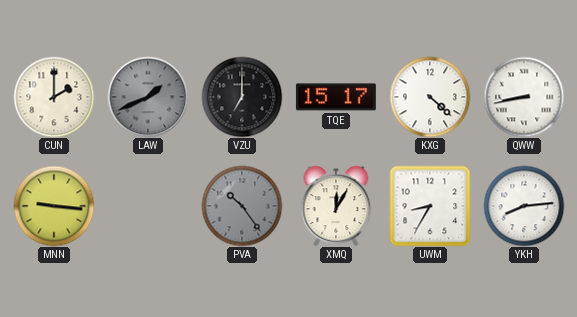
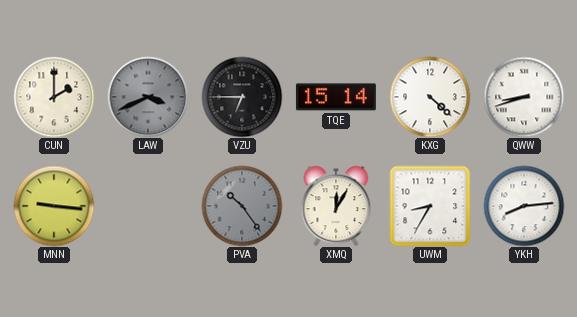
LAW: 1:41 -> 3:41 (148, 97)
VZU: 7:00 -> 6:45 (242, 97)
TQE: 15:17 -> 15:14 (336, 97)
QWW: 8:43 -> 8:42 (524, 97)
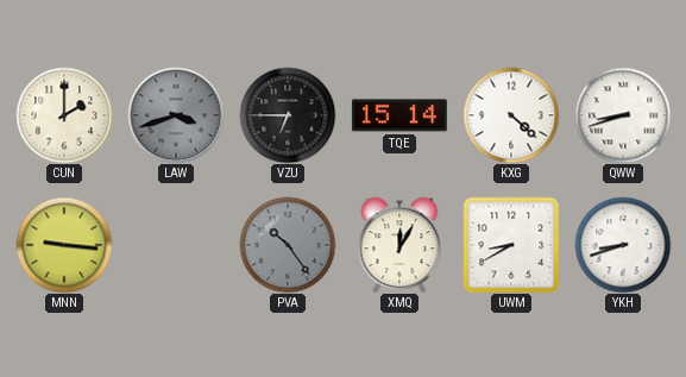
LAW: 3:41 -> 3:42 (176, 115)
UWM: 8:35 -> 8:40 (511, 245)
YKH: 8:14 -> 8:42 (623, 245)
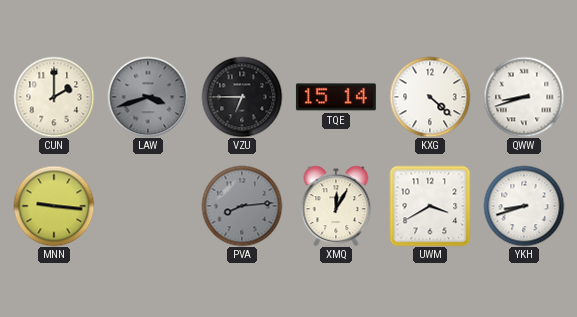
PVA: 10:24 -> 8:14 (242, 206)
UWM: 8:40 -> 3:40 (430, 206)
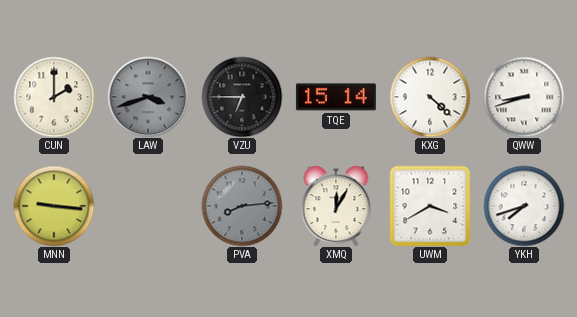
YKH: 8:42 -> 7:42 (524, 206)
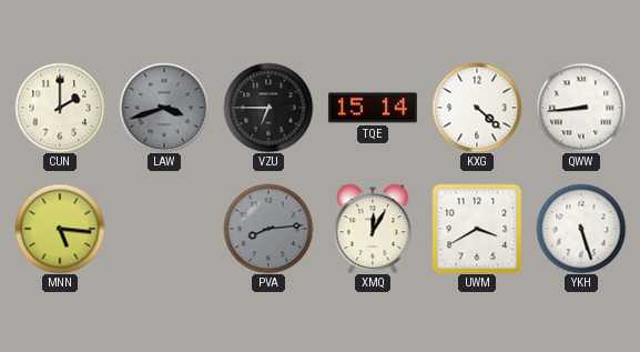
QWW: 8:42 -> 8:44 (581, 108)
MNN: 9:16 -> 5:16 (60, 229)
YKH: 7:42 -> 5:27 (581, 229)
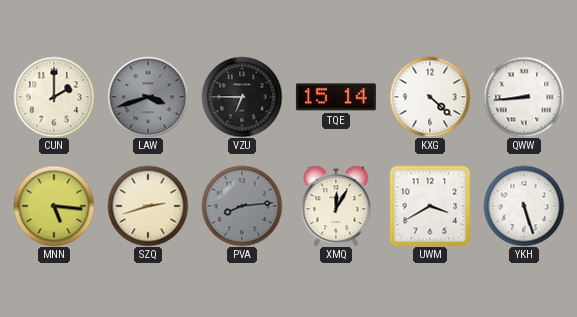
SZQ: none -> 2:42 (148, 206)
